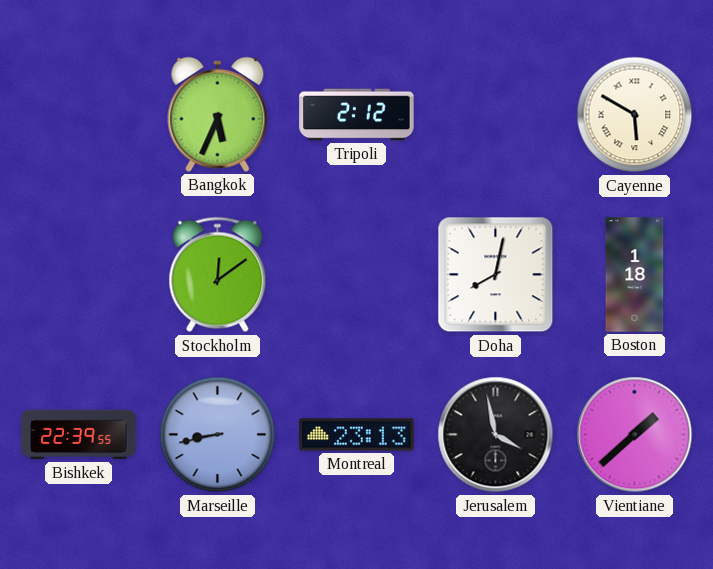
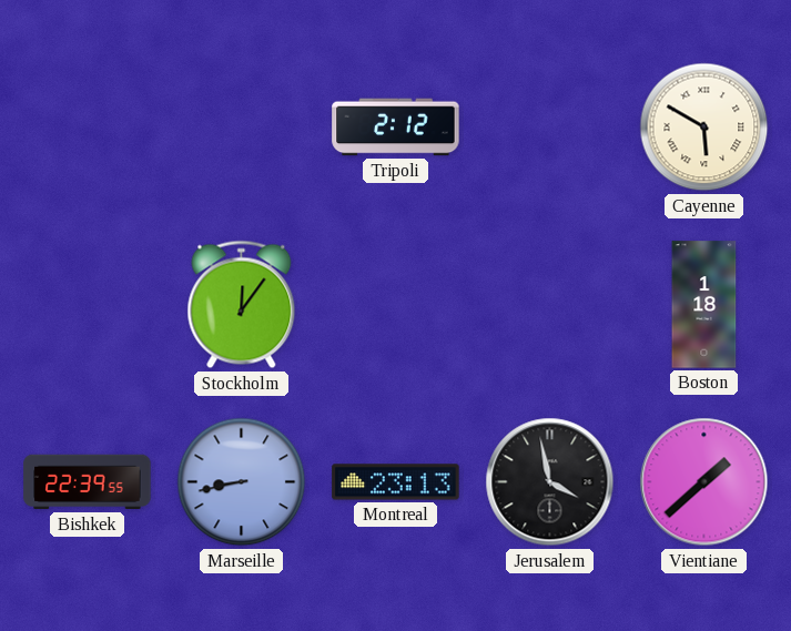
Bangkok: 5:34 -> none (218, 114)
Stockholm: 12:09 -> 12:06 (242, 305)
Doha: 8:02 -> none (496, 275)
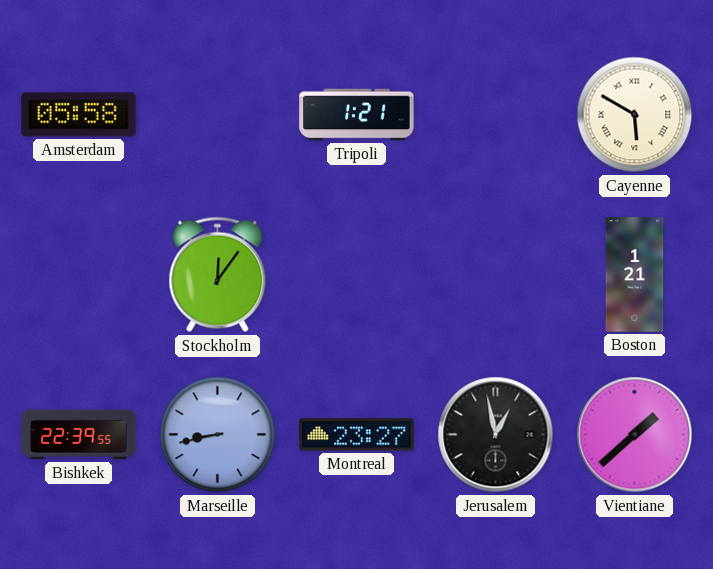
Amsterdam: none -> 05:58 (79, 115)
Tripoli: 2:12 -> 1:21 (357, 115)
Boston: 1:18 -> 1:21 (635, 275)
Montreal: 23:13 -> 23:27 (357, 435)
Jerusalem: 3:58 -> 12:58 (496, 435)
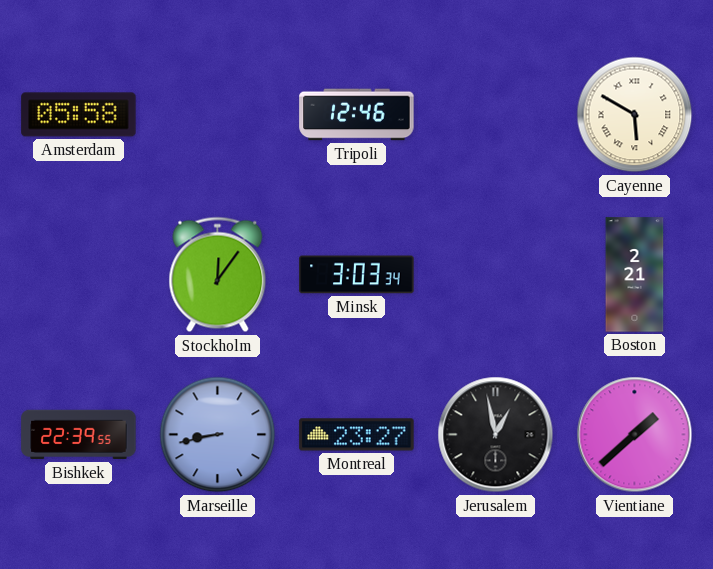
Tripoli: 1:21 -> 12:46 (357, 115)
Minsk: none -> 3:03 (357, 275)
Boston: 1:21 -> 2:21 (635, 275)
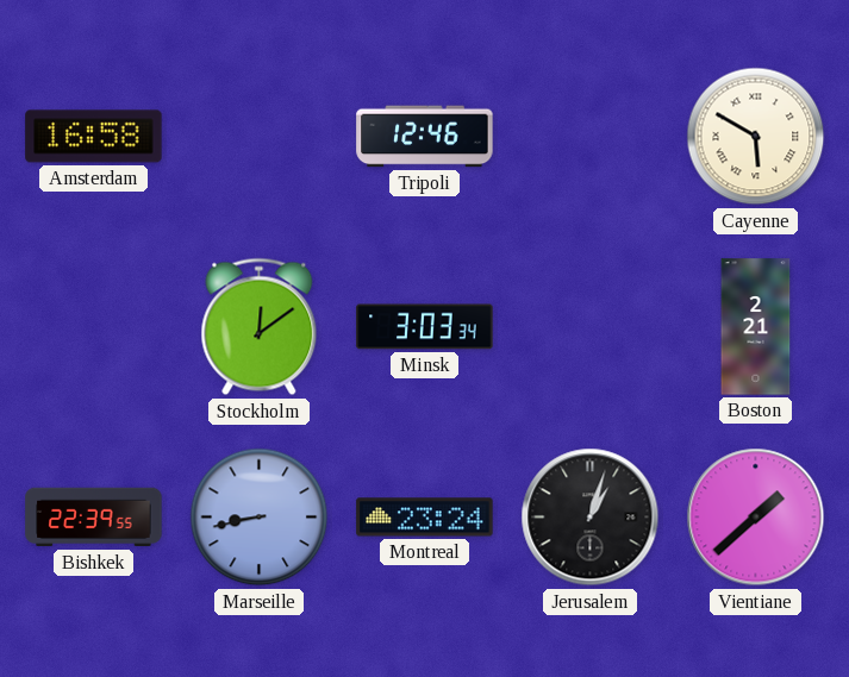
Amsterdam: 05:58 -> 16:58 (94, 137)
Stockholm: 12:06 -> 12:09 (260, 327)
Montreal: 23:27 -> 23:24 (425, 518)
Jerusalem: 12:58 -> 1:03 (591, 518)
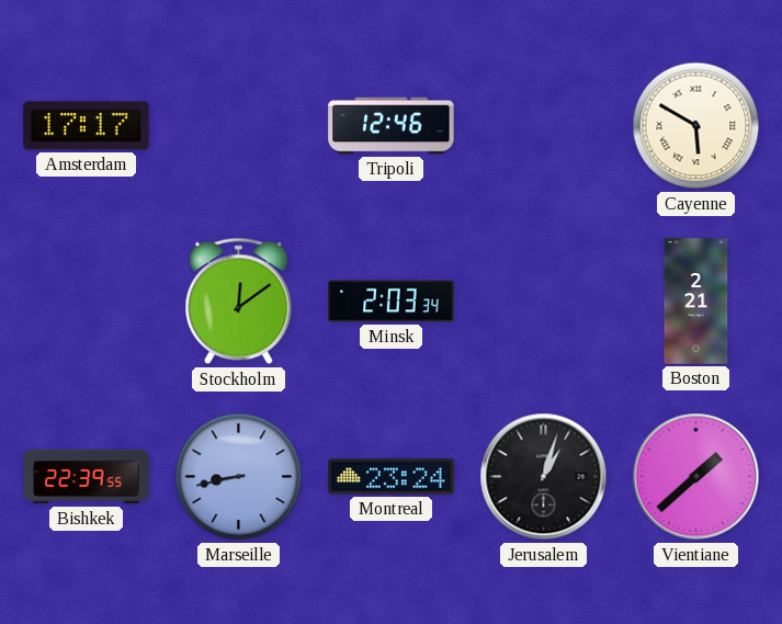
Amsterdam: 16:58 -> 17:17 (87, 126)
Minsk: 3:03 -> 2:03 (392, 302)
